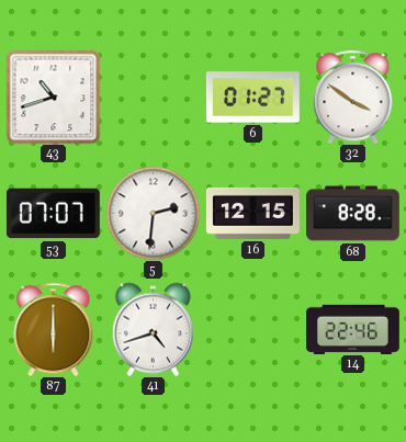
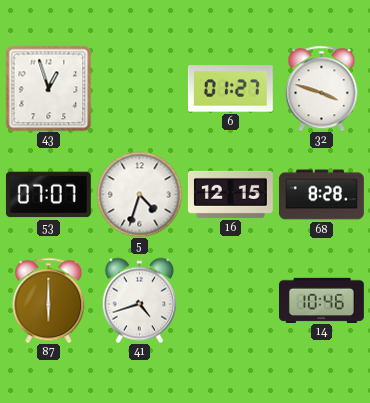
43: 10:42 -> 12:57 (48, 88)
32: 3:51 -> 3:48 (322, 88)
5: 2:31 -> 4:33 (139, 194)
14: 22:46 -> 10:46 (322, 300)
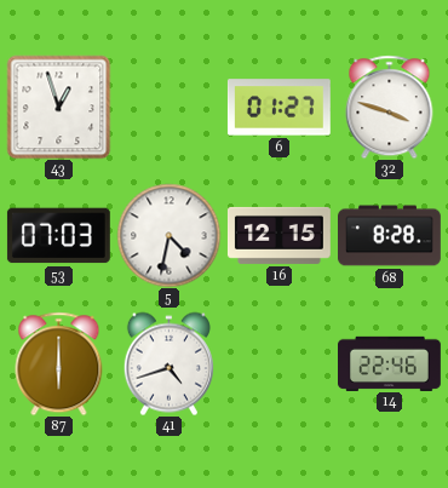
53: 07:07 -> 07:03 (58, 236)
5: 4:33 -> 4:32 (168, 235)
14: 10:46 -> 22:46 (390, 363)
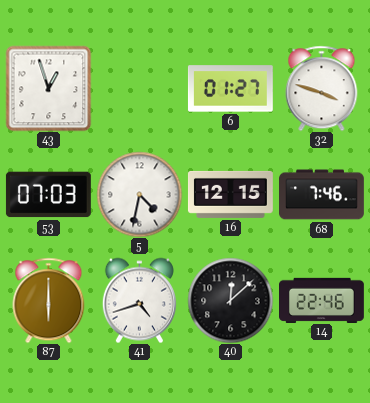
68: 8:28 -> 7:46 (322, 195)
40: none -> 12:08 (230, 300)
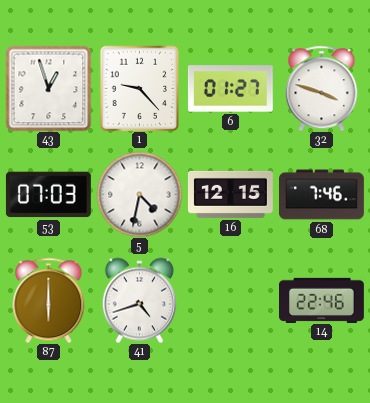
1: none -> 9:23 (140, 88)
40: 12:08 -> none (230, 300)
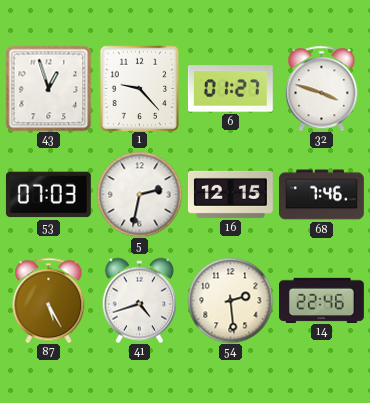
5: 4:32 -> 2:32 (139, 194)
87: 6:00 -> 5:25 (49, 300)
54: none -> 2:29 (230, 300)
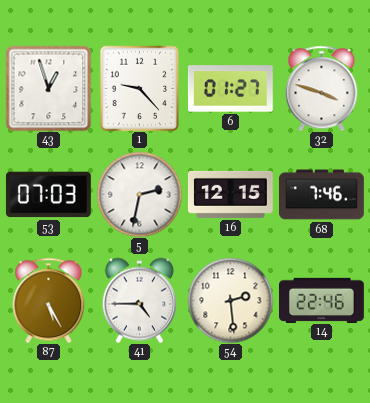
41: 4:42 -> 4:45 (139, 300)
